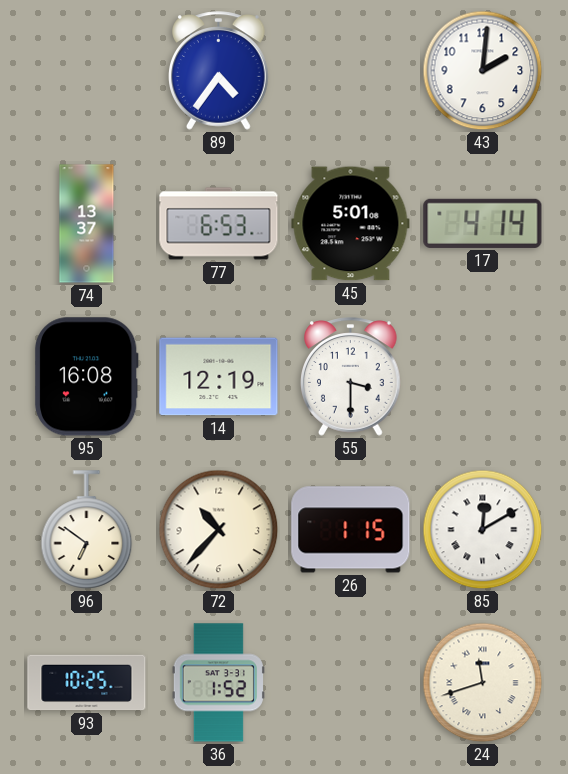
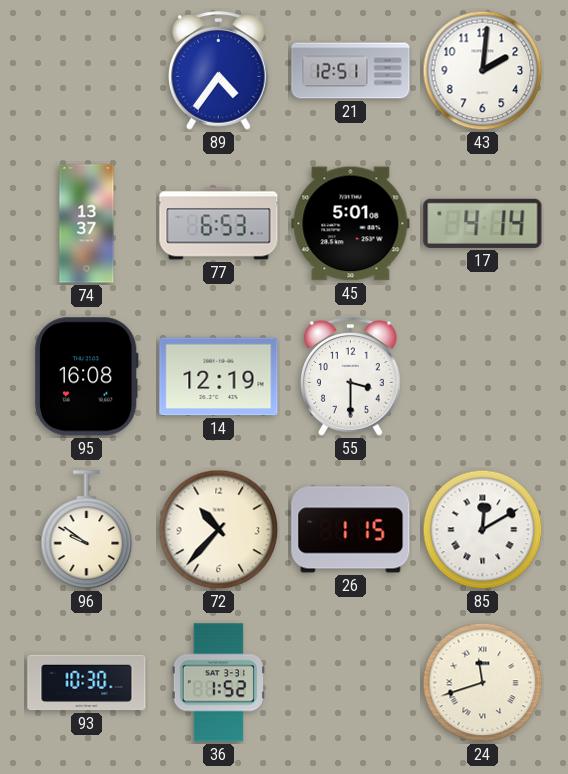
21: none -> 12:51 (351, 71)
96: 6:51 -> 9:51 (87, 530)
93: 10:25 -> 10:30 (87, 683)
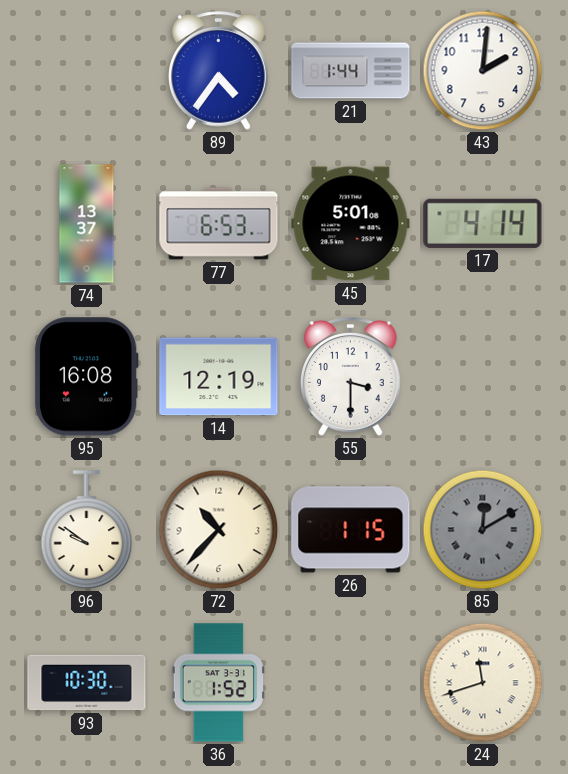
21: 12:51 -> 1:44 (351, 71)
85 dial: white -> grey (483, 530)
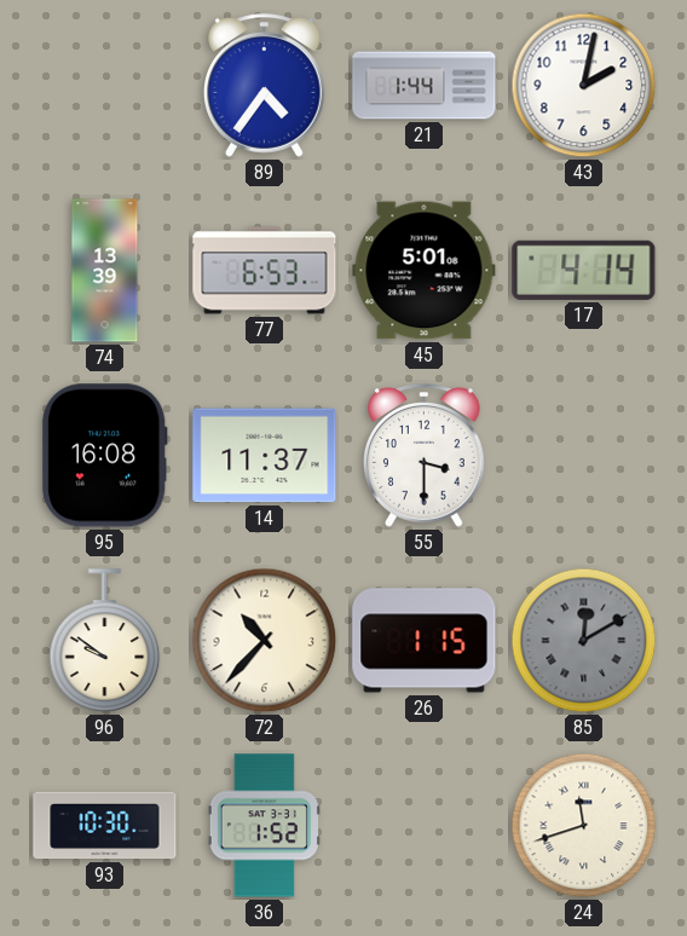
43: 2:01 -> 2:02 (584, 86)
74: 13:37 -> 13:39 (105, 271)
14: 12:19 -> 11:37 (265, 456)
